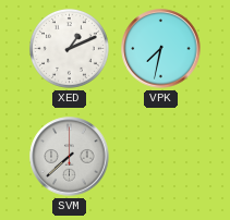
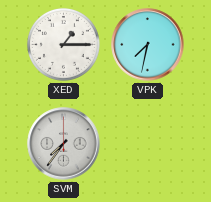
XED: 1:11 -> 1:15 (63, 44)
SVM: 7:38 -> 7:36 (64, 144)
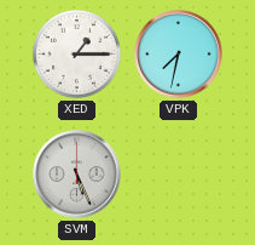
SVM: 7:36 -> 5:26 (77, 175)
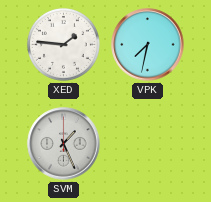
XED: 1:15 -> 1:46 (63, 44)
SVM: 5:26 -> 1:26 (64, 144)
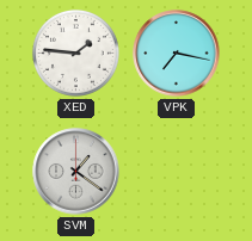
VPK: 7:32 -> 7:17 (177, 54)
SVM: 1:26 -> 1:21 (76, 172)
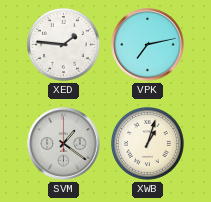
VPK: 7:17 -> 7:13 (148, 45)
XWB: none -> 1:03 (147, 143)
